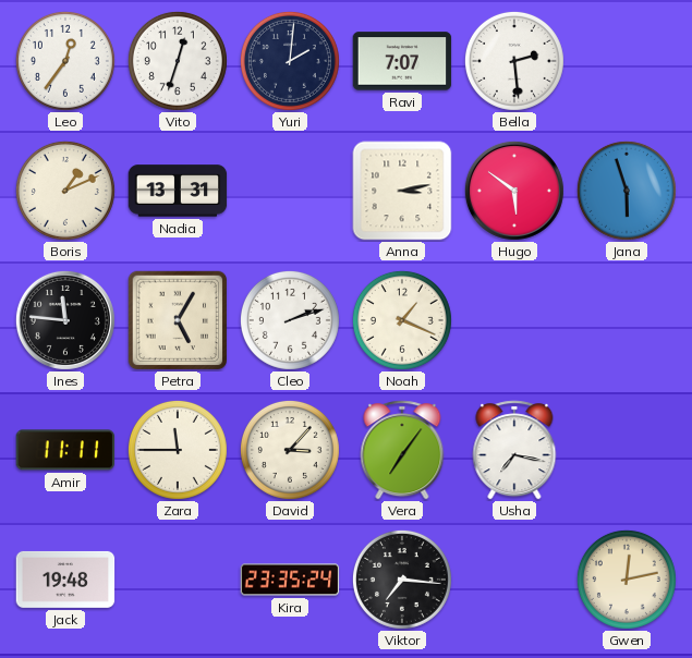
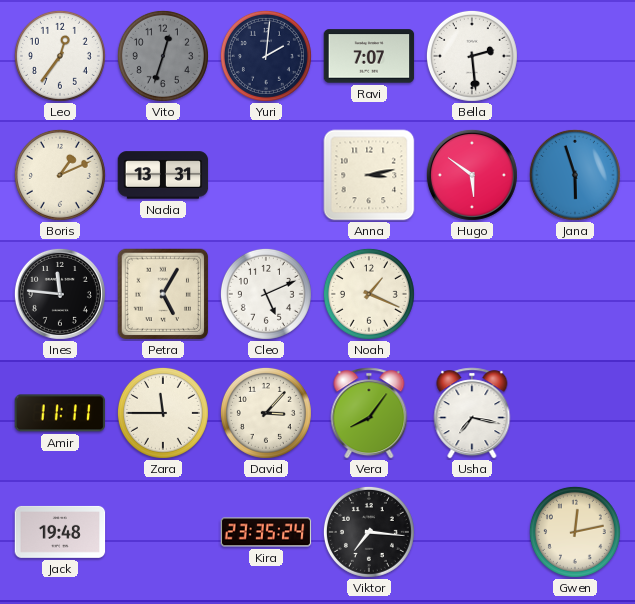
Vito dial: white -> grey (163, 56)
Cleo: 2:12 -> 5:11 (266, 294)
Vera: 7:06 -> 8:06 (369, 413)
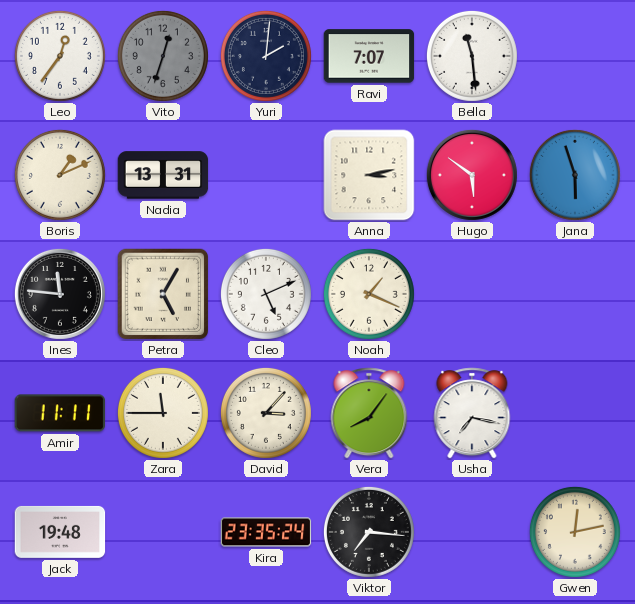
Bella: 2:29 -> 11:29 (472, 56)
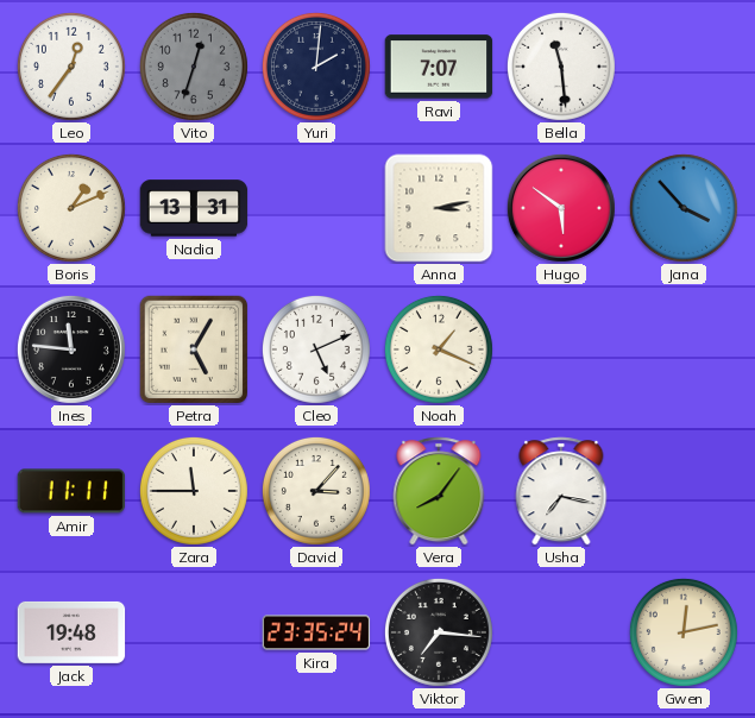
Jana: 5:57 -> 3:53 (684, 208)
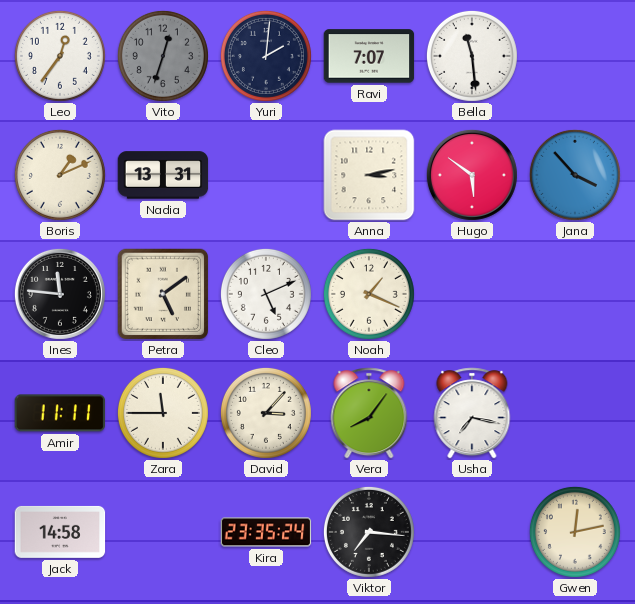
Petra: 5:05 -> 5:09 (163, 294)
Jack: 19:48 -> 14:58 (60, 532)
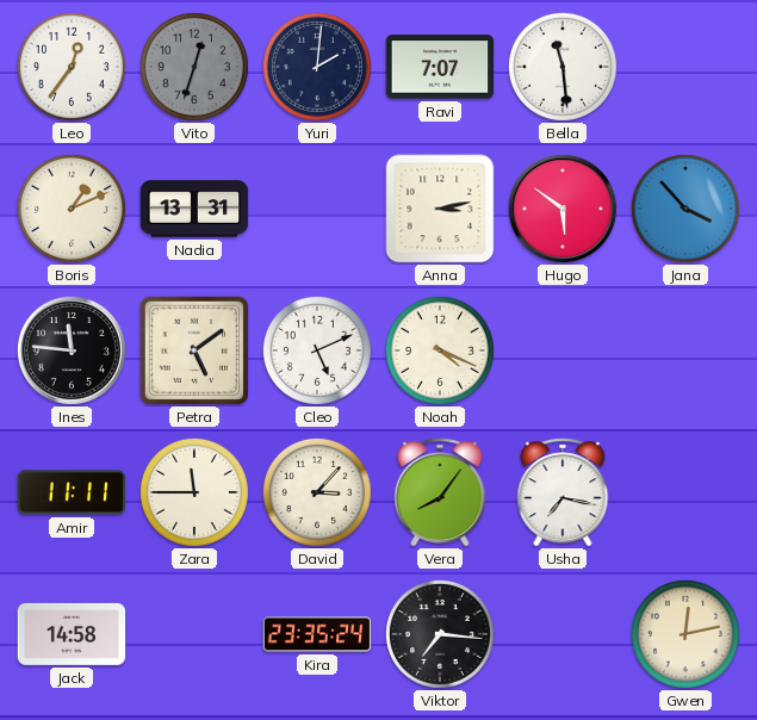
Noah: 1:19 -> 4:19 (440, 350)
